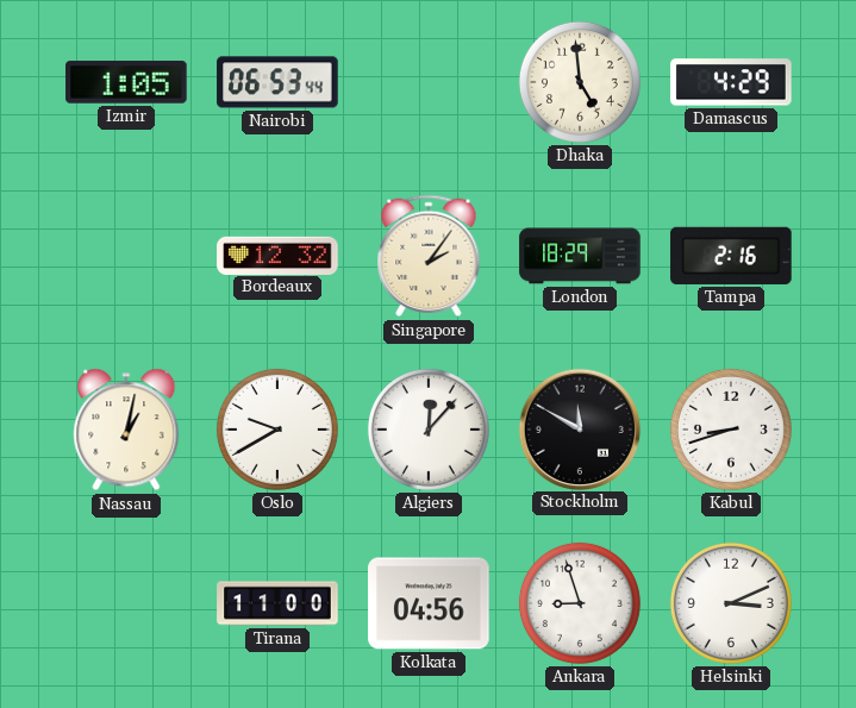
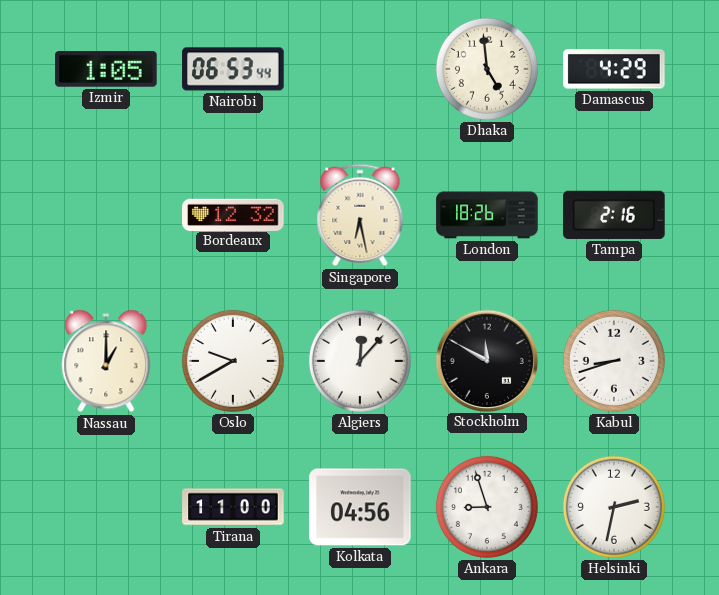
Singapore: 2:06 -> 6:28 (360, 215)
London: 18:29 -> 18:26 (487, 215)
Nassau: 1:02 -> 1:00 (106, 361)
Helsinki: 3:11 -> 2:32 (614, 507)
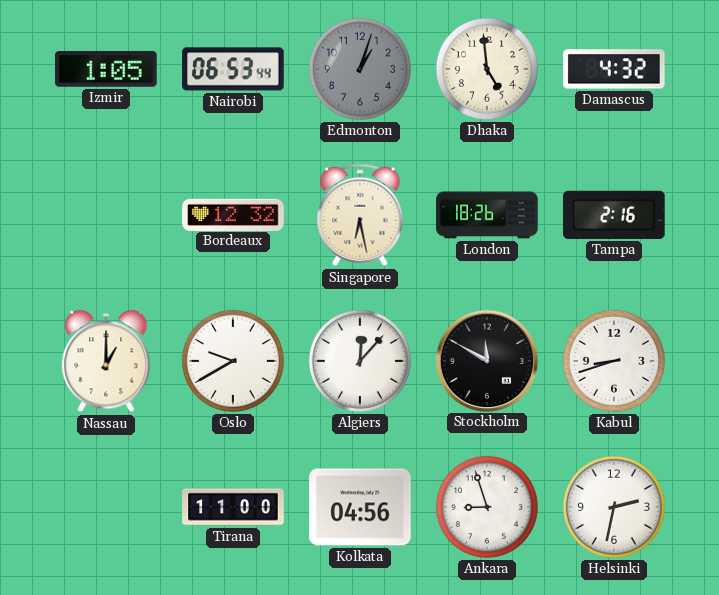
Edmonton: none -> 1:03 (360, 69)
Damascus: 4:29 -> 4:32 (614, 69)
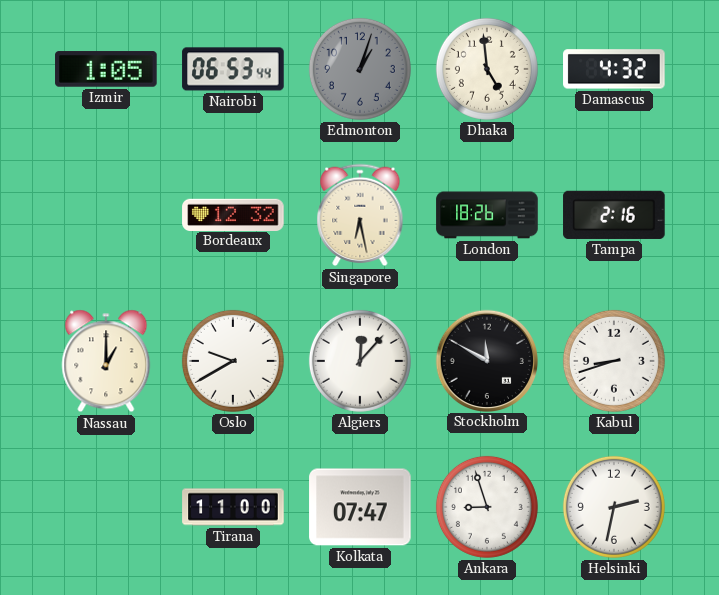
Kolkata: 04:56 -> 07:47 (360, 507)
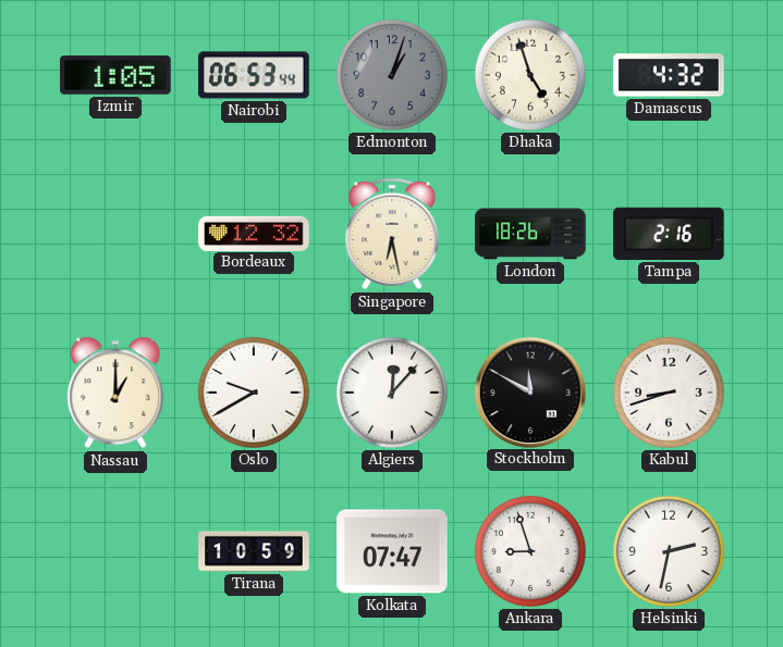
Dhaka: 4:59 -> 4:57 (530, 75)
Tirana: 11:00 -> 10:59 (254, 551)
